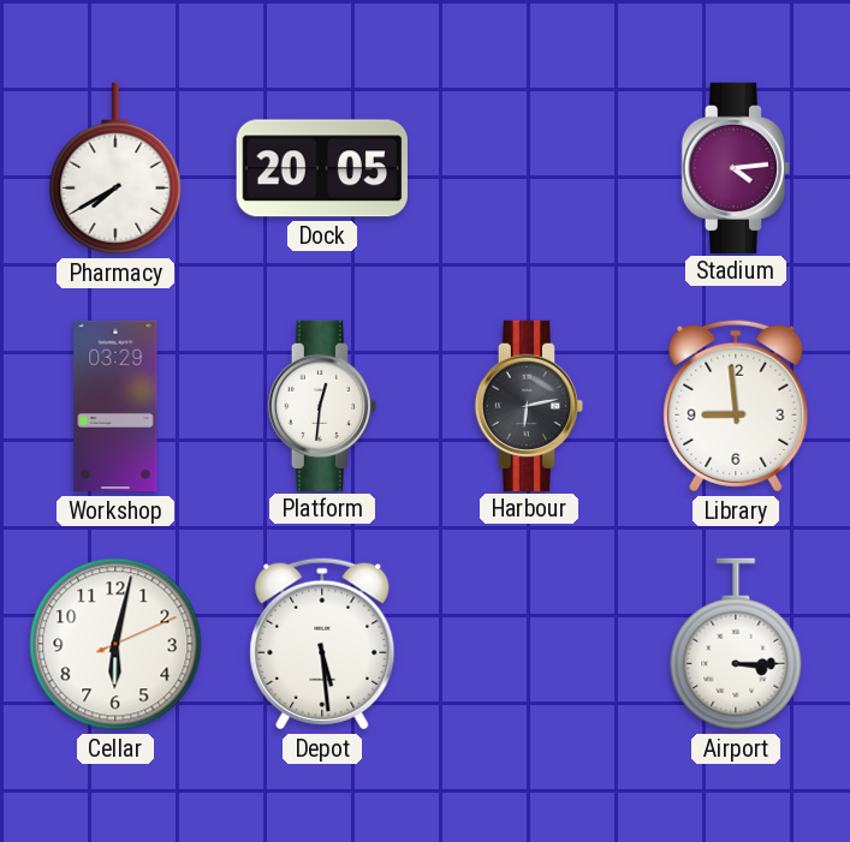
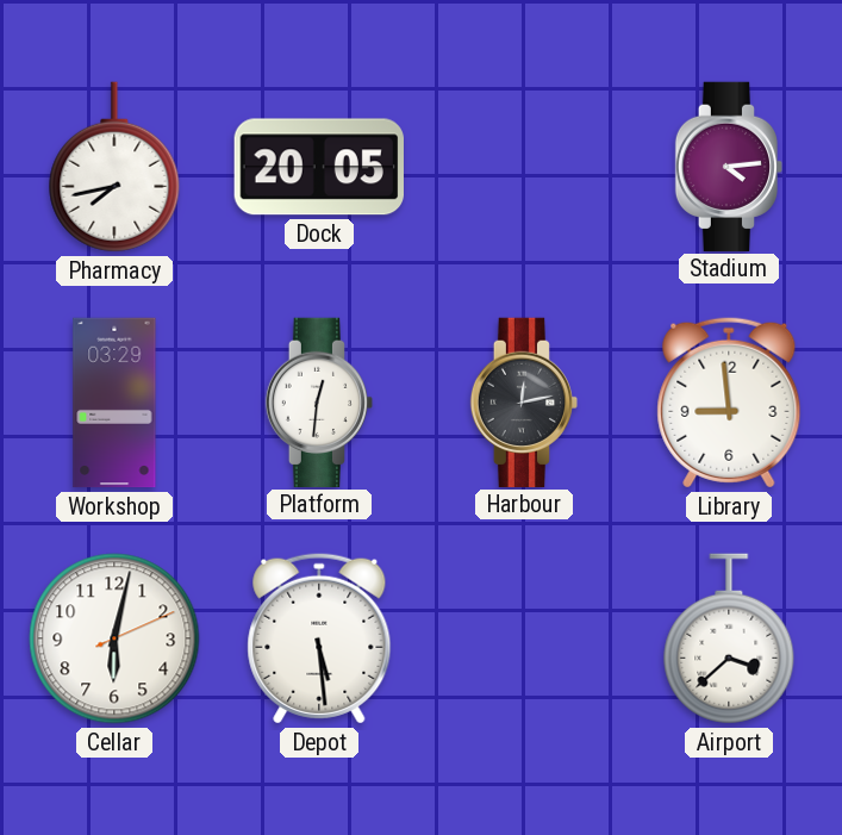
Pharmacy: 7:40 -> 7:43 (114, 167)
Harbour: 6:13 -> 12:13 (524, 401)
Airport: 3:15 -> 3:38 (729, 638)
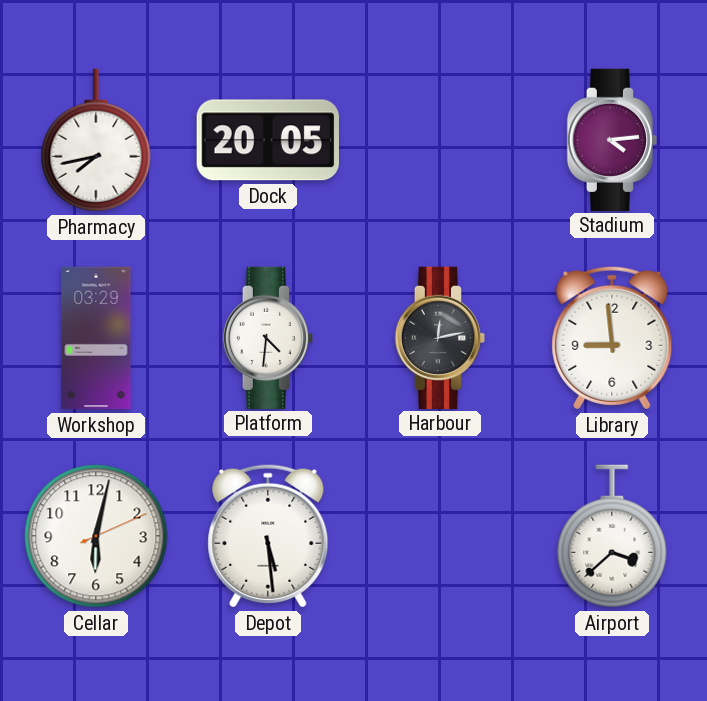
Platform: 12:31 -> 4:31 (268, 337)
